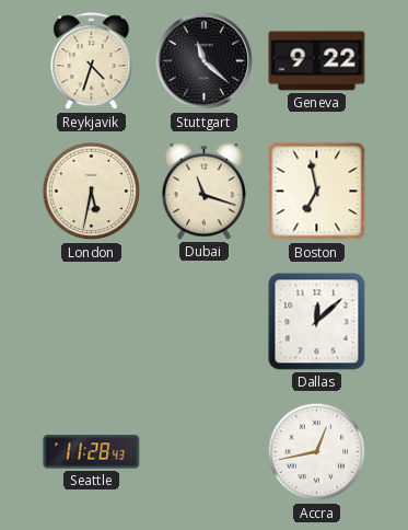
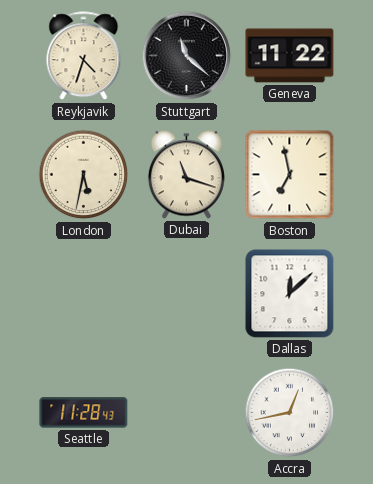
Geneva: 9:22 -> 11:22 (290, 56)
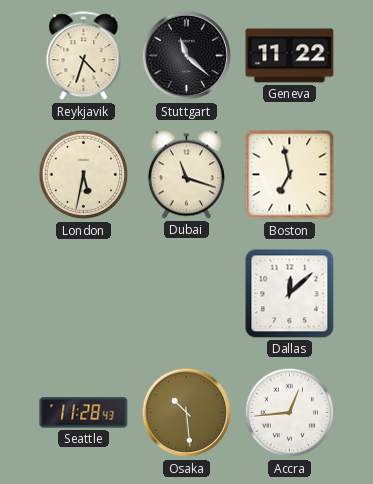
Osaka: none -> 10:29 (187, 413)
Accra: 12:43 -> 12:44 (290, 413)
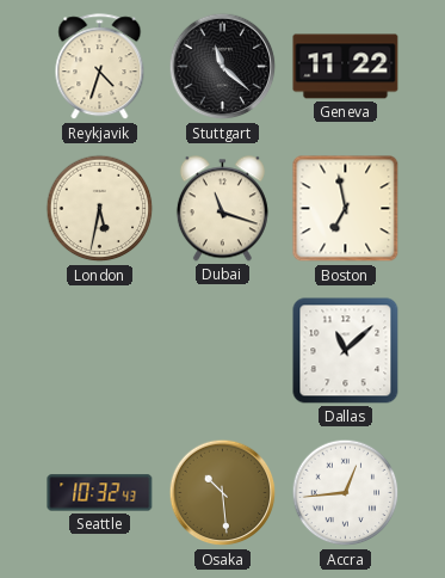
Dallas: 12:08 -> 11:08 (346, 351)
Seattle: 11:28 -> 10:32 (100, 493)
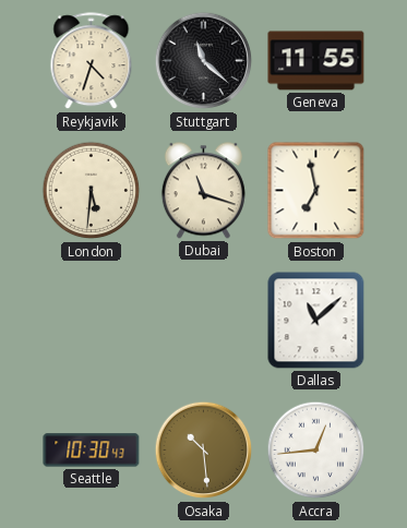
Geneva: 11:22 -> 11:55 (316, 61)
London: 5:32 -> 5:31 (92, 191)
Seattle: 10:32 -> 10:30 (92, 451)
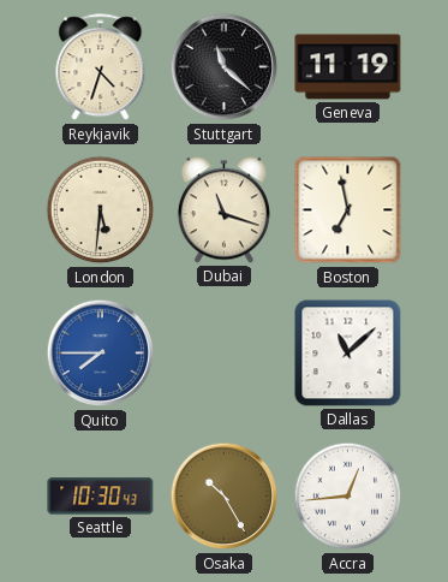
Geneva: 11:55 -> 11:19 (348, 67)
Quito: none -> 7:45 (101, 354)
Osaka: 10:29 -> 10:25 (225, 497)
